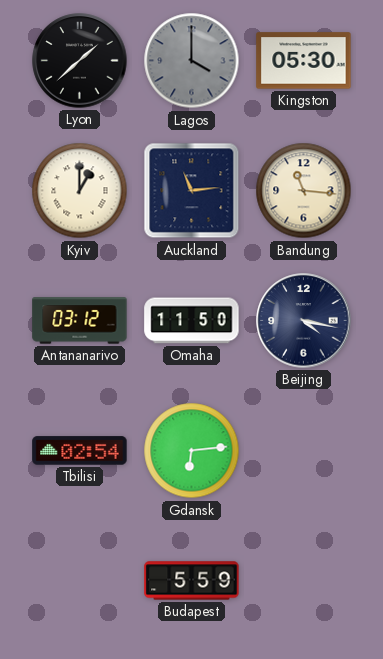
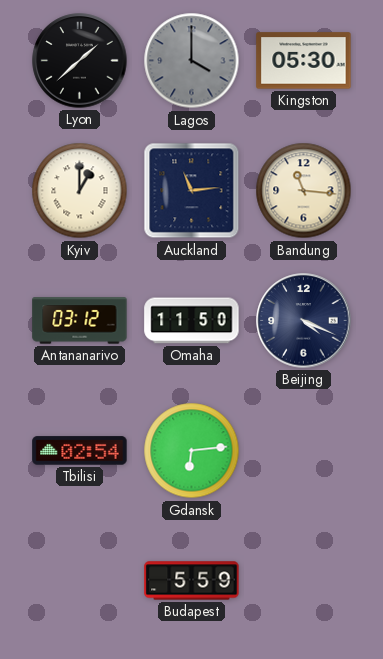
Beijing: 4:17 -> 4:19 (304, 321)
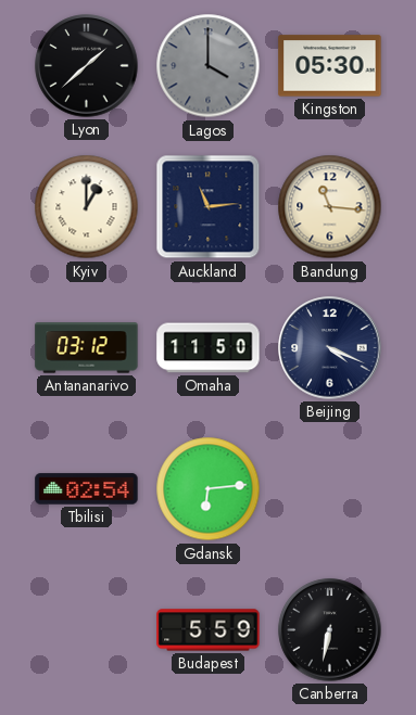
Canberra: none -> 6:32 (330, 630)
